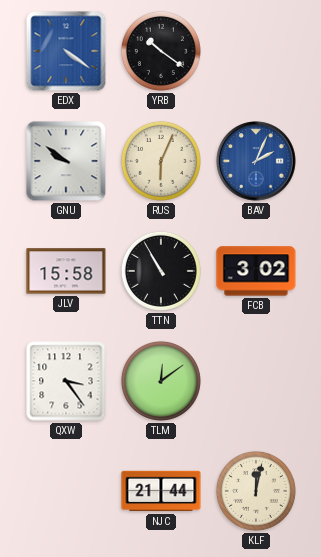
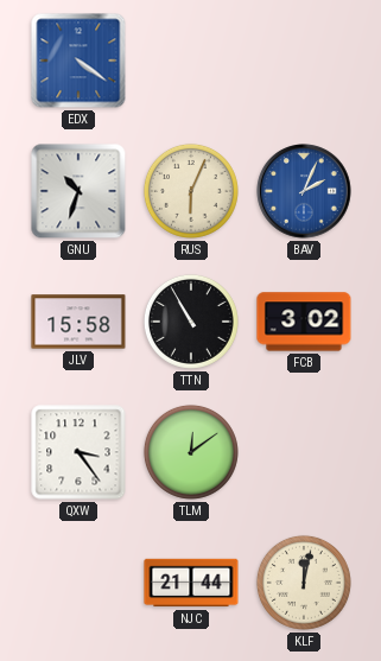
YRB: 10:21 -> none (161, 51)
GNU: 9:51 -> 10:33 (78, 191)
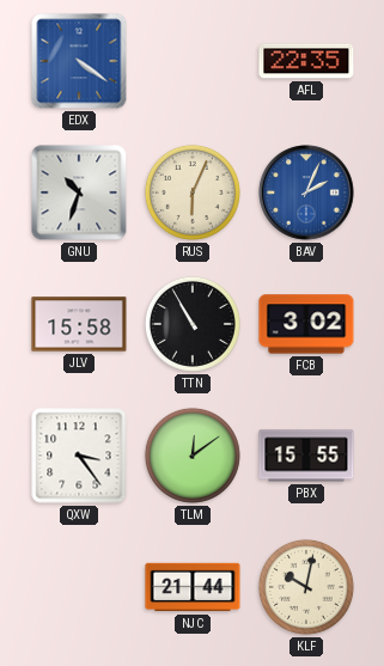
AFL: none -> 22:35 (306, 61)
PBX: none -> 15:55 (306, 456)
KLF: 12:02 -> 10:02 (306, 587)
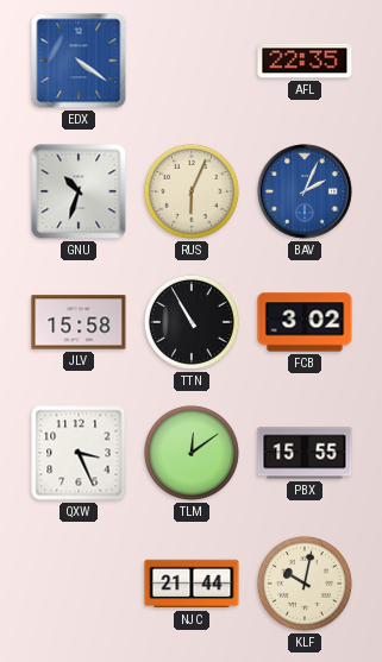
QXW: 3:24 -> 3:26 (79, 453)
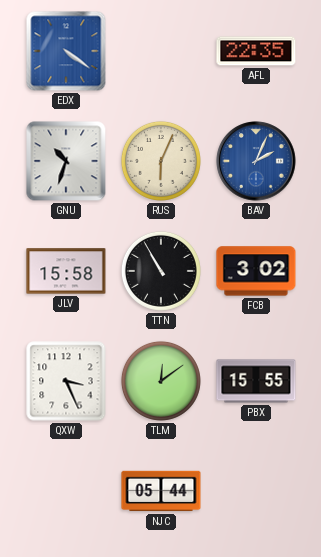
NJC: 21:44 -> 05:44 (161, 491)
KLF: 10:02 -> none (305, 584)
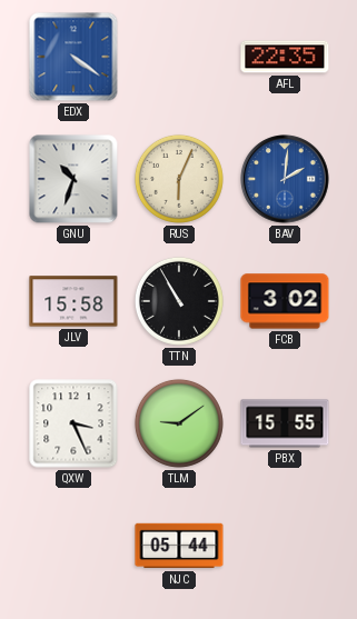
BAV: 2:04 -> 2:01 (285, 179)
TLM: 12:09 -> 9:09 (179, 423)
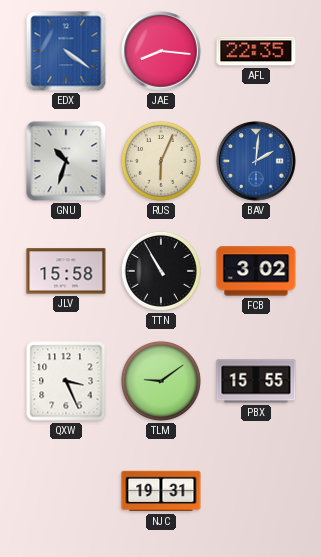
JAE: none -> 8:16 (161, 51)
NJC: 05:44 -> 19:31 (161, 491)
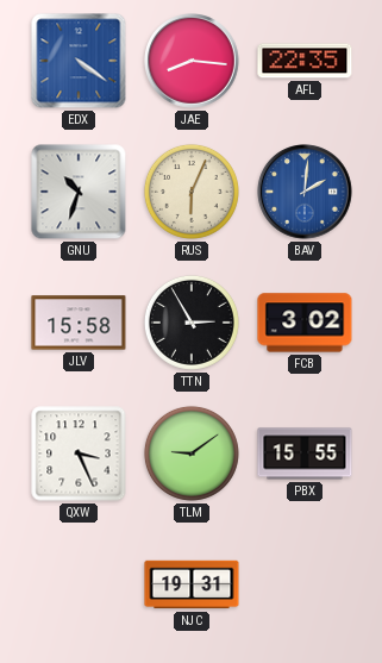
TTN: 10:55 -> 2:55 (192, 323)
